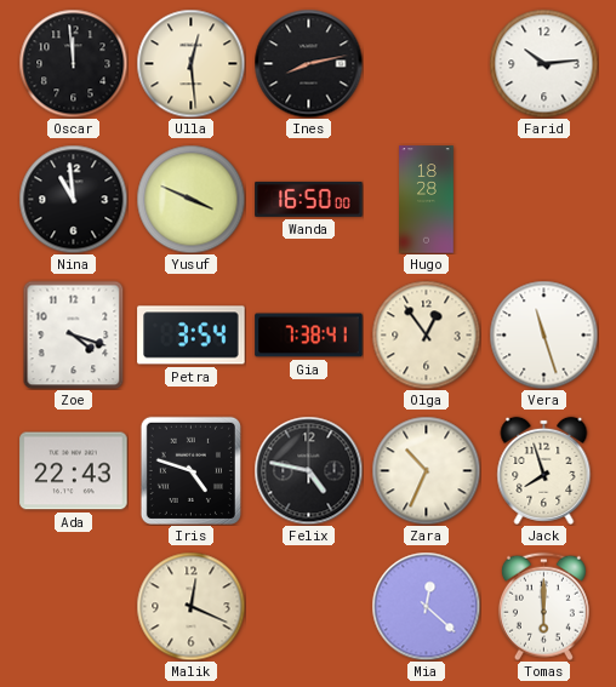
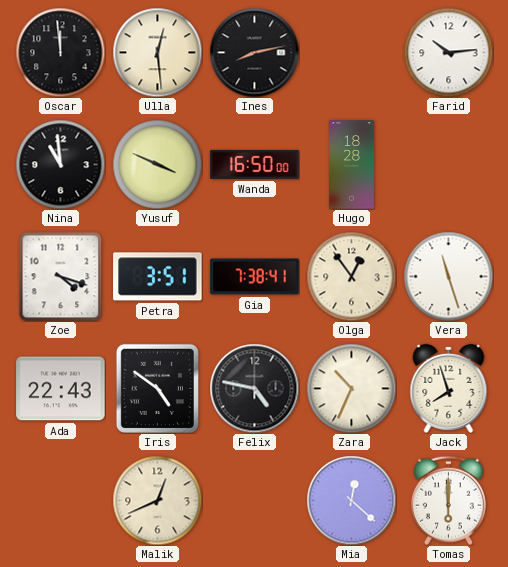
Petra: 3:54 -> 3:51 (158, 277)
Iris: 4:48 -> 4:51 (157, 388)
Malik: 12:19 -> 12:41 (157, 500)
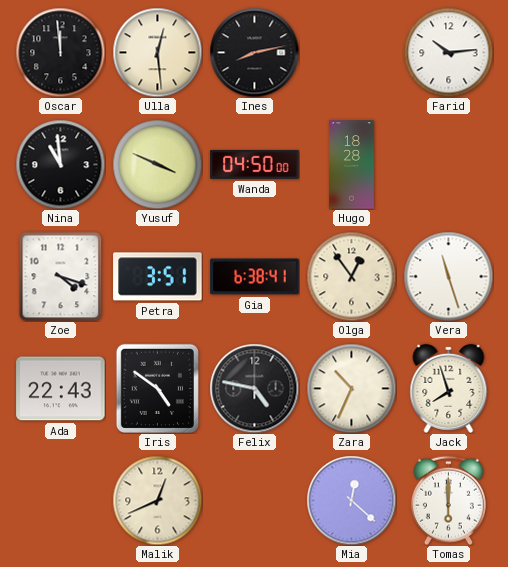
Wanda: 16:50 -> 04:50 (255, 164)
Gia: 7:38 -> 6:38 (255, 277)
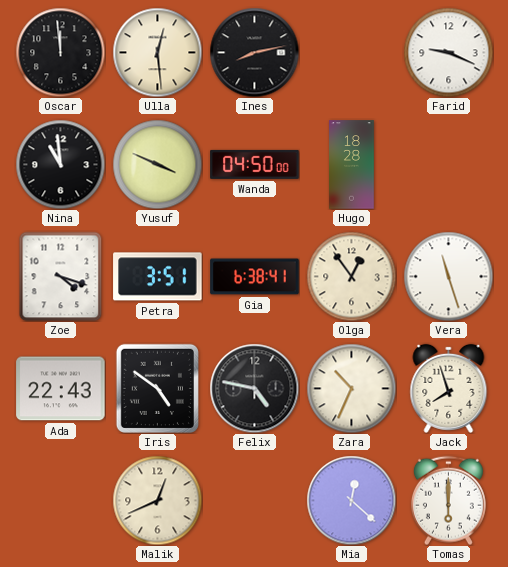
Farid: 10:14 -> 9:19 (448, 52)
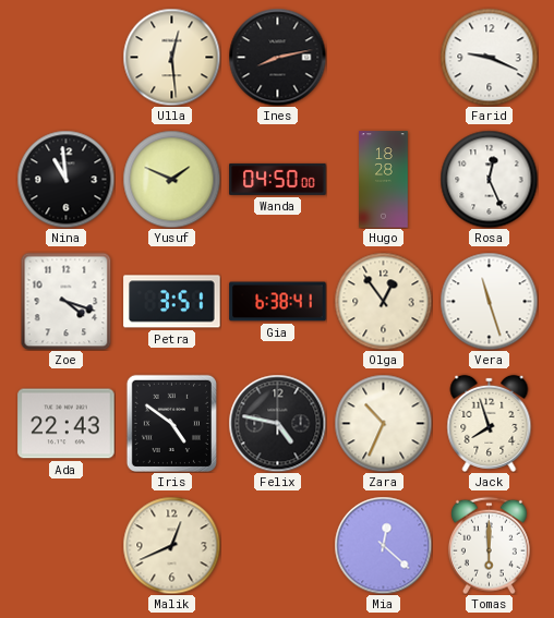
Oscar: 11:59 -> none (60, 52)
Yusuf: 3:49 -> 1:49 (171, 179)
Rosa: none -> 12:26 (489, 179)
